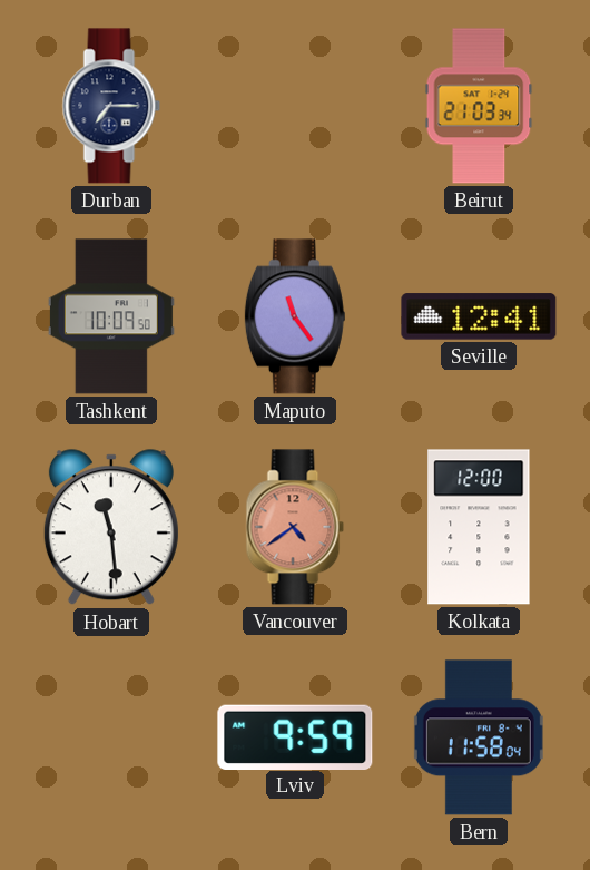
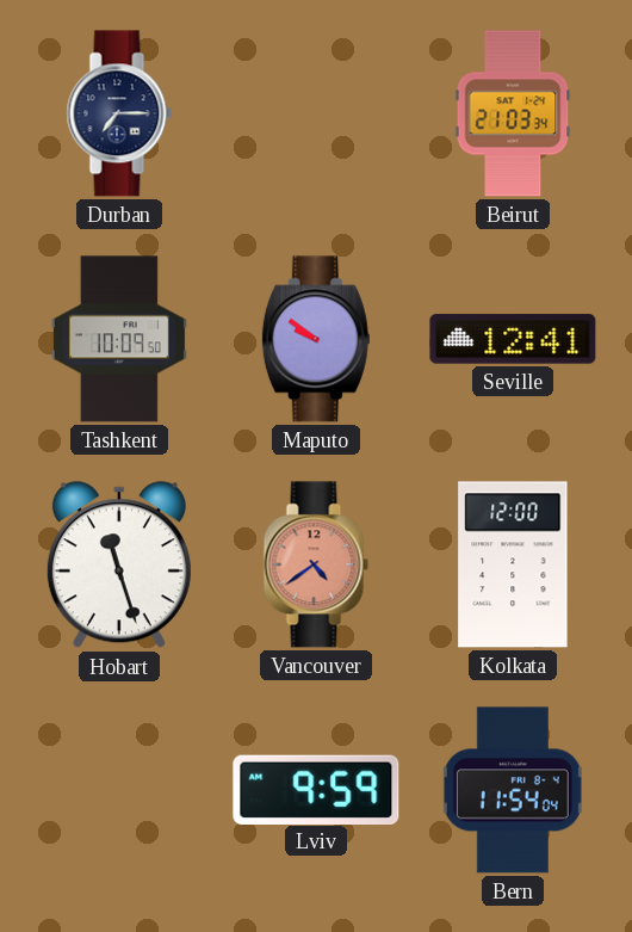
Maputo: 11:24 -> 9:51 (316, 339)
Hobart: 11:29 -> 11:27 (119, 566)
Bern: 11:58 -> 11:54 (513, 790)
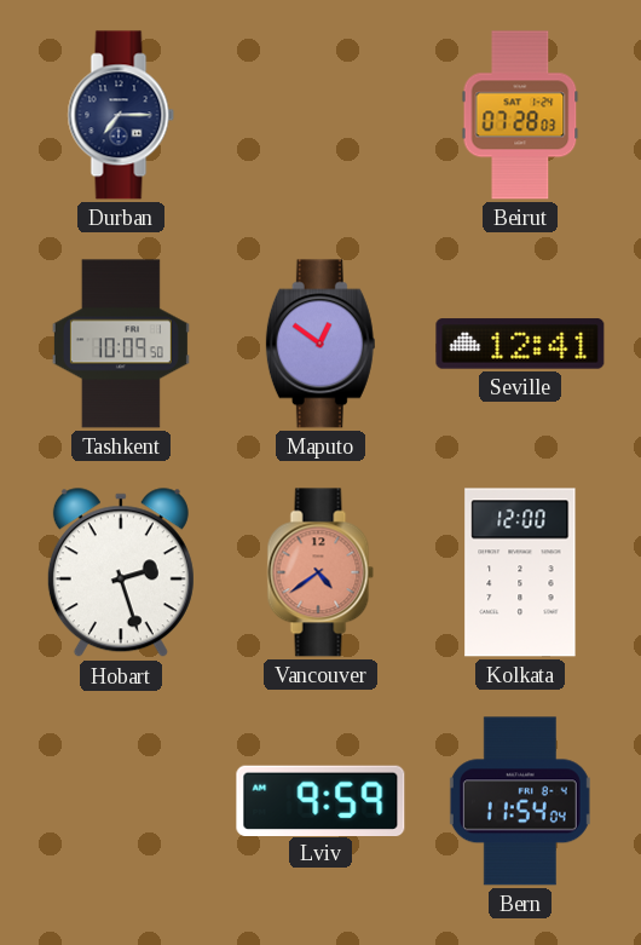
Beirut: 21:03 -> 07:28 (520, 115)
Maputo: 9:51 -> 12:51 (320, 344)
Hobart: 11:27 -> 2:27 (121, 574)
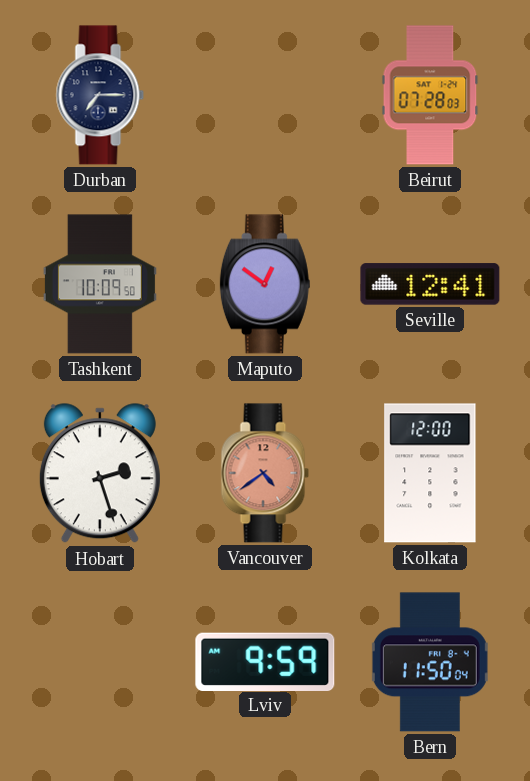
Bern: 11:54 -> 11:50 (430, 662)
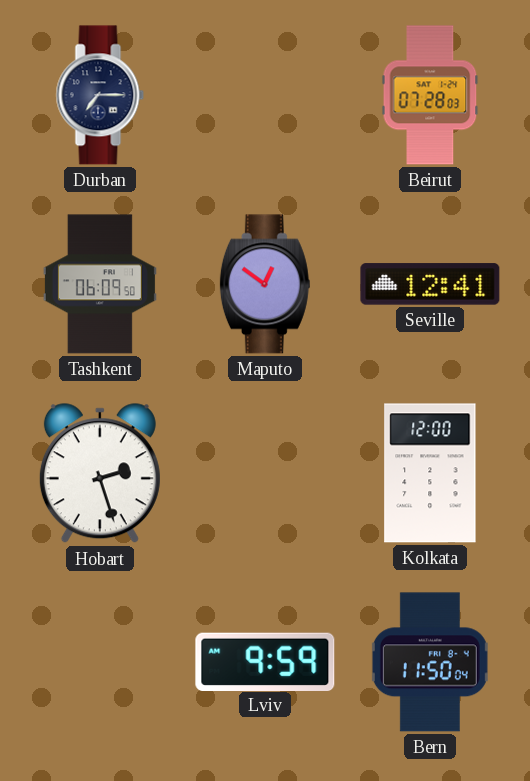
Tashkent: 10:09 -> 06:09 (100, 284)
Vancouver: 4:39 -> none (265, 473)
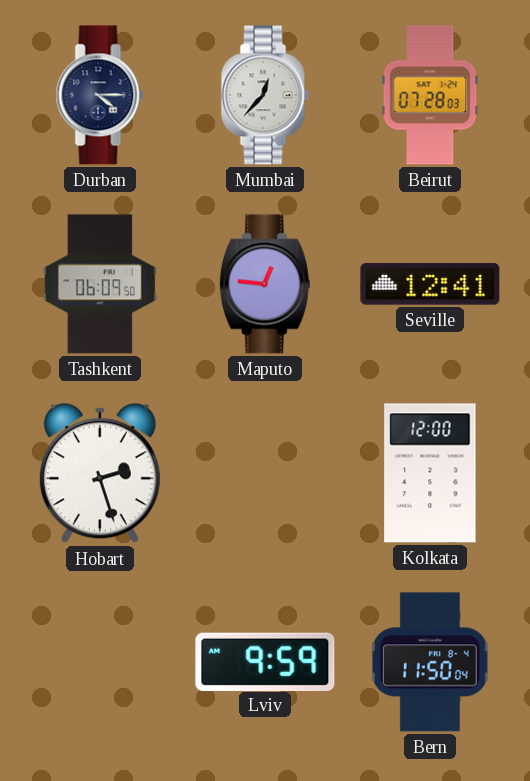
Durban: 7:15 -> 4:15 (100, 95)
Mumbai: none -> 12:37 (265, 95)
Maputo: 12:51 -> 12:46 (265, 284)
